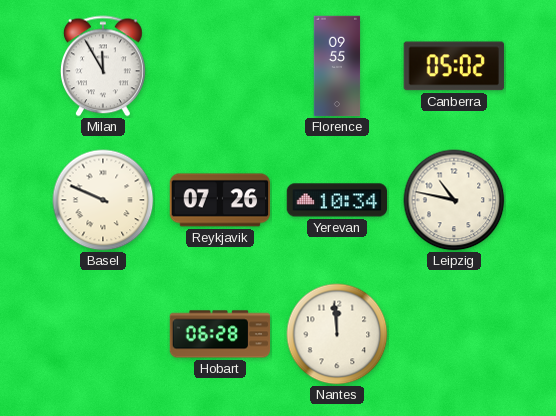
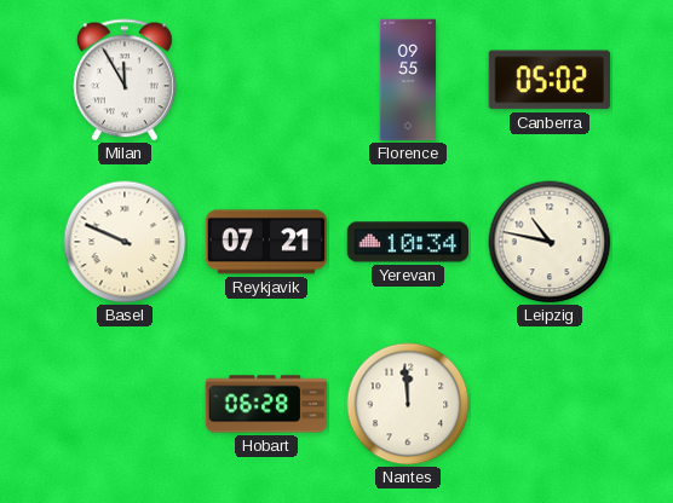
Reykjavik: 07:26 -> 07:21 (266, 242)
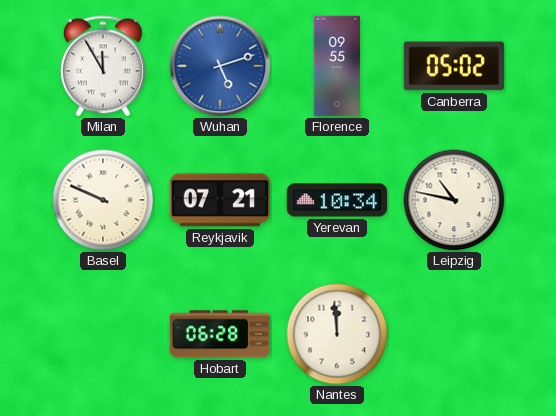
Wuhan: none -> 5:12 (220, 66)
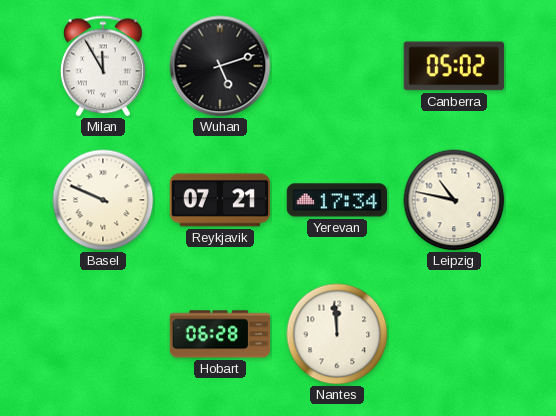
Wuhan dial: blue -> black (220, 66)
Florence: 09:55 -> none (337, 66)
Yerevan: 10:34 -> 17:34 (337, 200)
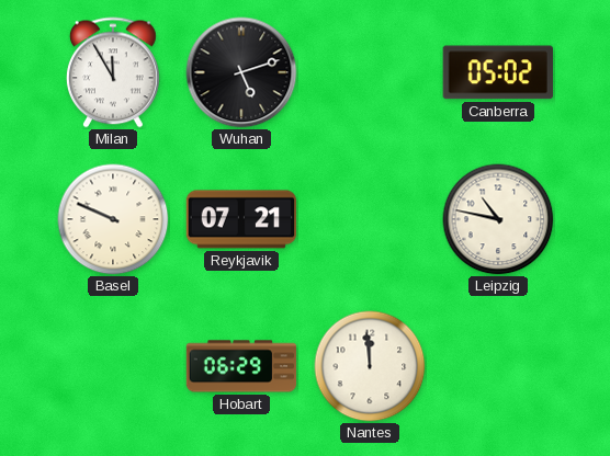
Yerevan: 17:34 -> none (337, 200)
Hobart: 06:28 -> 06:29 (241, 366)
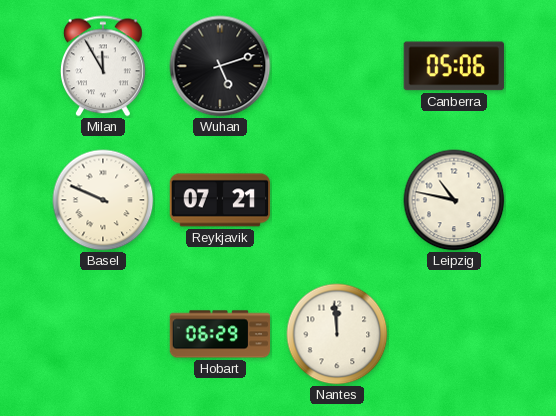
Canberra: 05:02 -> 05:06 (454, 66)
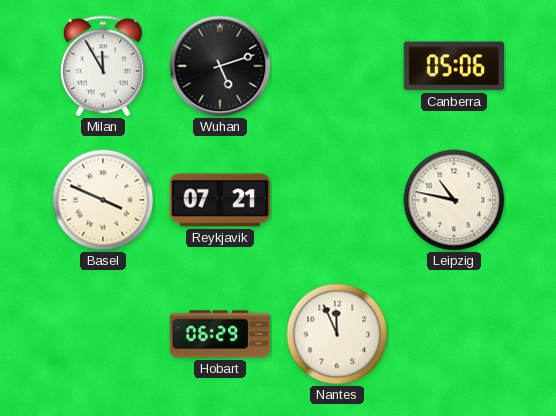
Basel: 9:49 -> 3:49 (103, 200)
Nantes: 11:59 -> 11:56 (337, 334)
